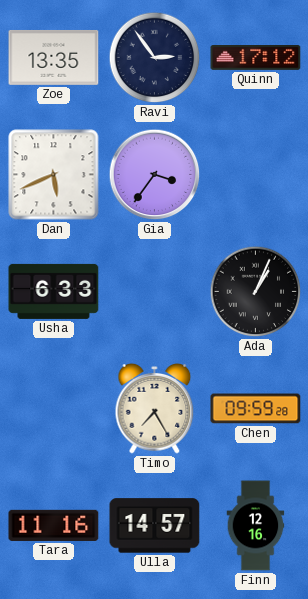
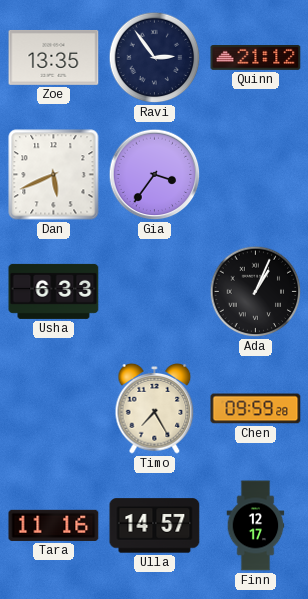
Quinn: 17:12 -> 21:12 (256, 58)
Finn: 12:16 -> 12:17 (256, 526)
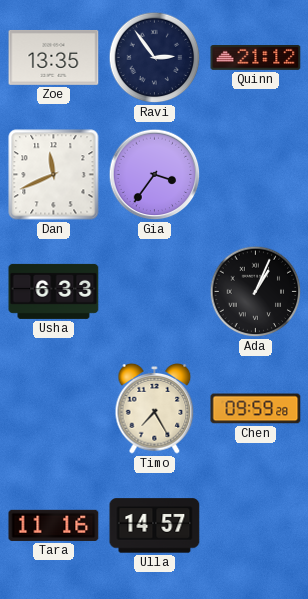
Dan: 5:41 -> 11:41 (54, 175)
Finn: 12:17 -> none (256, 526)
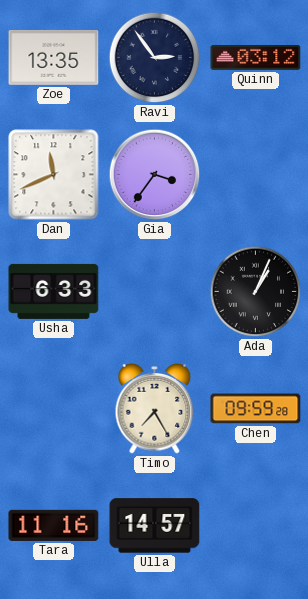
Quinn: 21:12 -> 03:12 (256, 58)
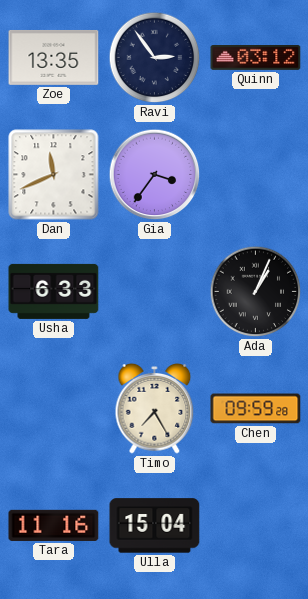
Ulla: 14:57 -> 15:04 (155, 526)
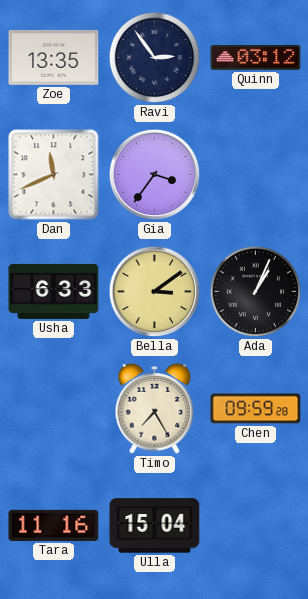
Bella: none -> 3:09 (155, 292)
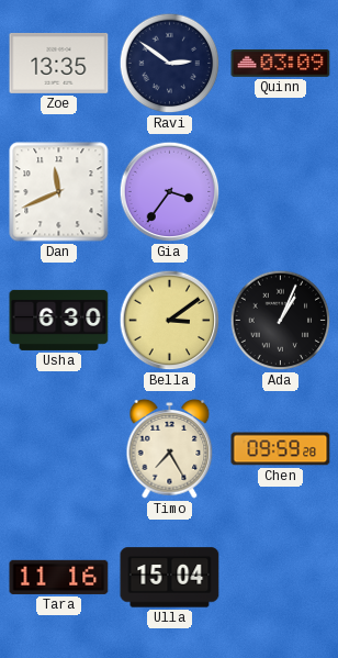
Ravi: 2:54 -> 2:51 (170, 64)
Quinn: 03:12 -> 03:09 (281, 64)
Usha: 6:33 -> 6:30 (59, 320)
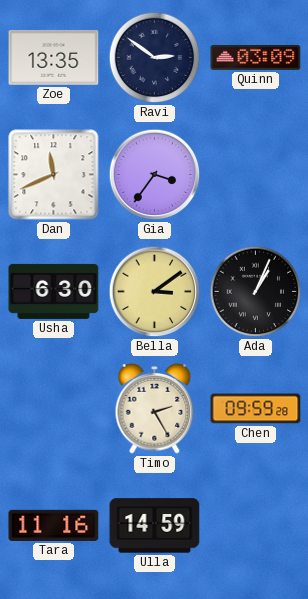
Timo: 7:25 -> 2:25 (155, 409)
Ulla: 15:04 -> 14:59 (155, 526)
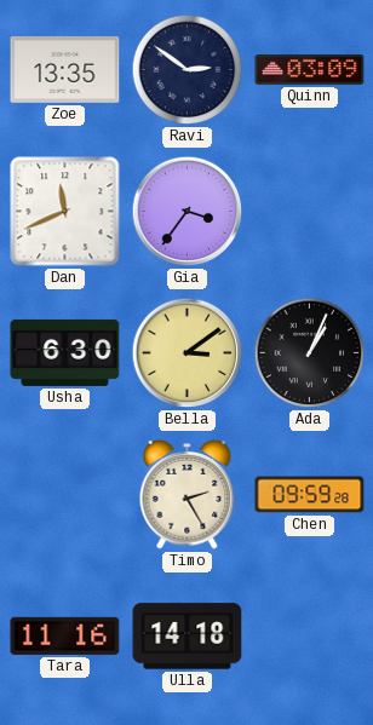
Ulla: 14:59 -> 14:18 (188, 637)
